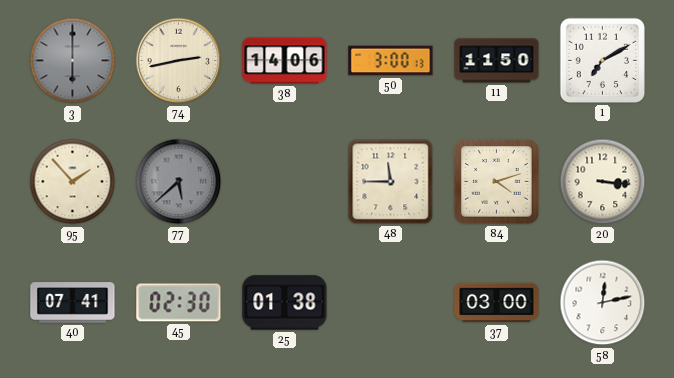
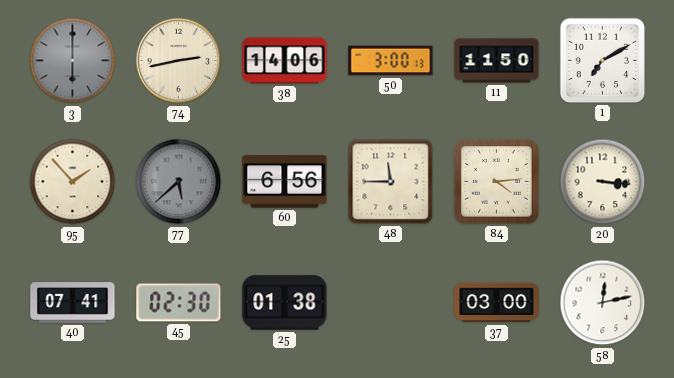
60: none -> 6:56 (285, 182)
84: 4:12 -> 4:14 (497, 182)
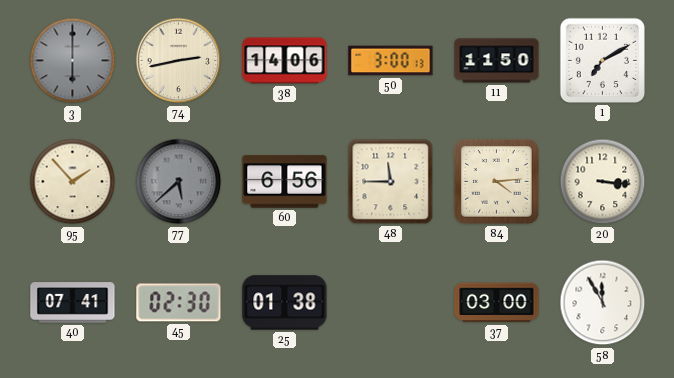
58: 12:13 -> 11:55 (603, 303)
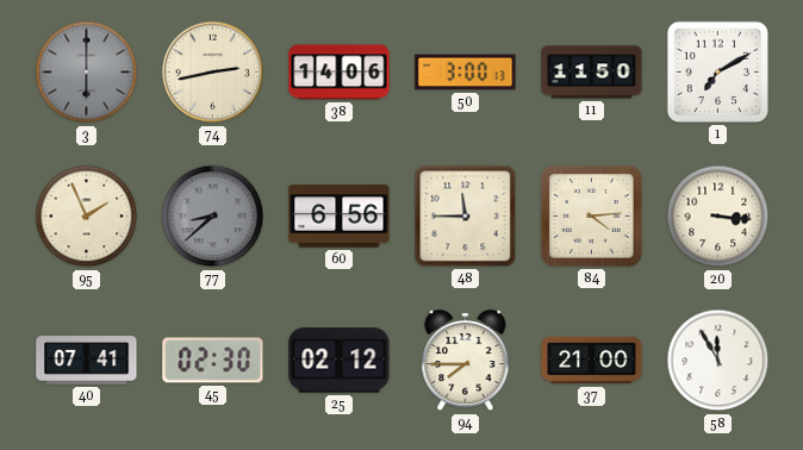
95: 1:53 -> 1:56 (87, 217)
77: 5:38 -> 8:38 (213, 217)
25: 01:38 -> 02:12 (340, 361)
94: none -> 7:45 (466, 361)
37: 03:00 -> 21:00 (592, 361)
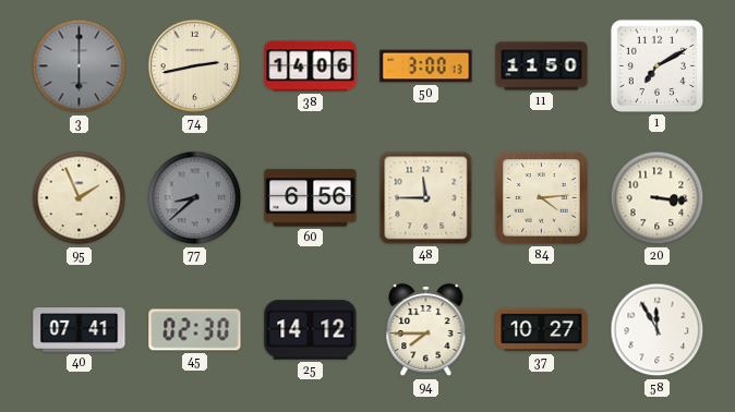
25: 02:12 -> 14:12 (311, 330)
37: 21:00 -> 10:27 (542, 330)
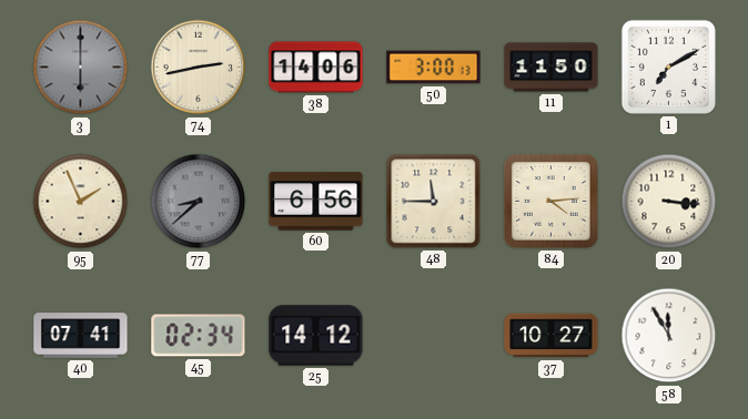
45: 02:30 -> 02:34 (199, 336)
94: 7:45 -> none (426, 330)
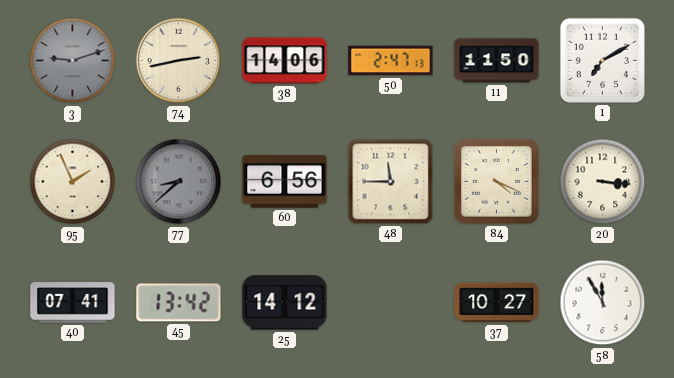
3: 6:00 -> 9:12 (73, 61)
50: 3:00 -> 2:47 (391, 61)
84: 4:14 -> 4:19 (497, 182)
45: 02:34 -> 13:42 (179, 303)
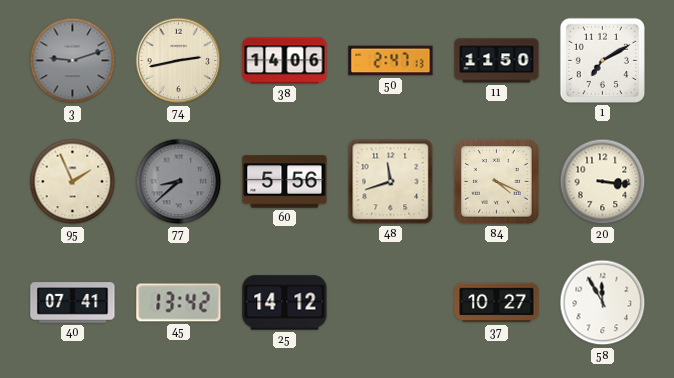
60: 6:56 -> 5:56 (285, 182)
48: 11:45 -> 11:42 (391, 182)
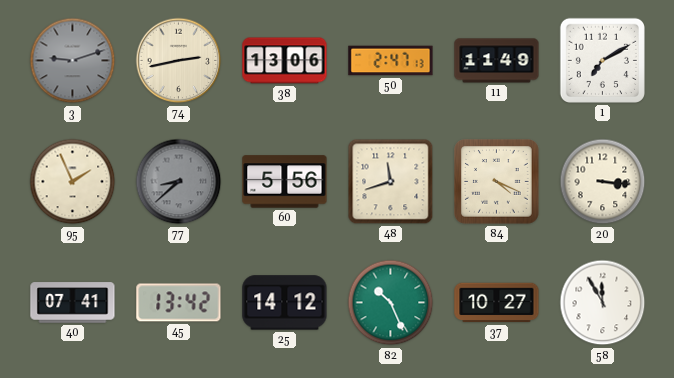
38: 14:06 -> 13:06 (285, 61)
11: 11:50 -> 11:49 (497, 61)
82: none -> 10:26 (391, 303)
